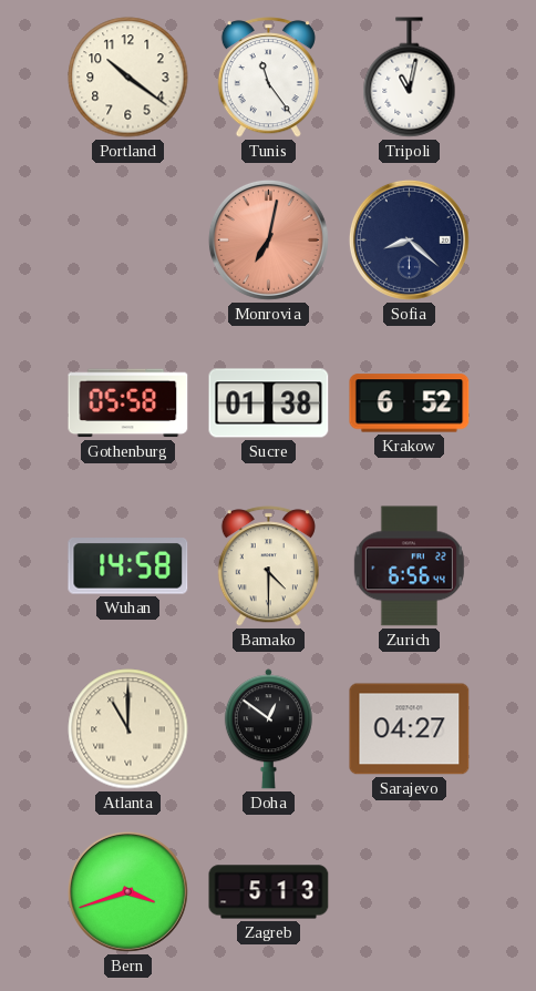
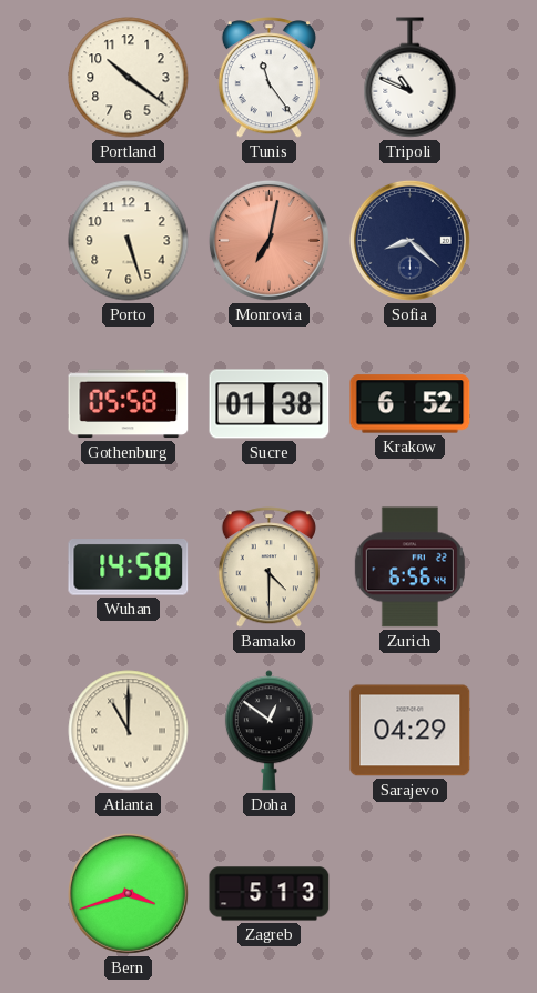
Tripoli: 11:02 -> 10:49 (411, 78)
Porto: none -> 5:27 (129, 241)
Sarajevo: 04:27 -> 04:29 (411, 731)
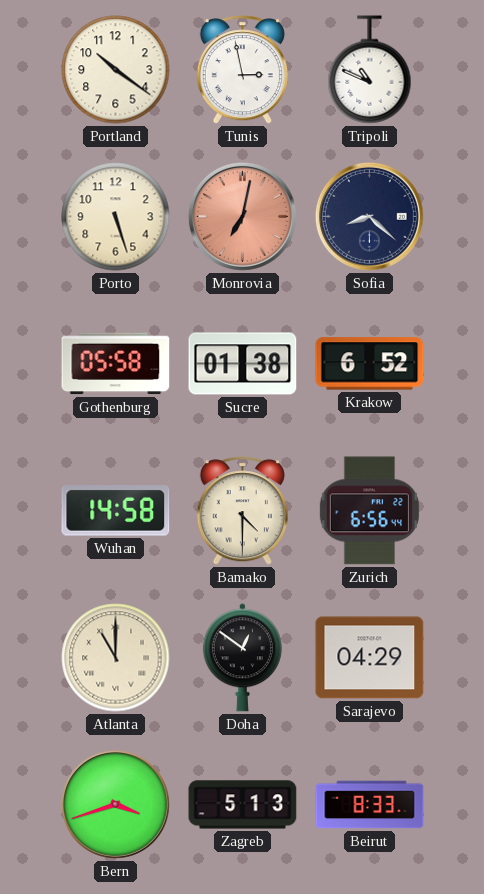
Tunis: 11:24 -> 2:58 (242, 70)
Beirut: none -> 8:33 (370, 805)
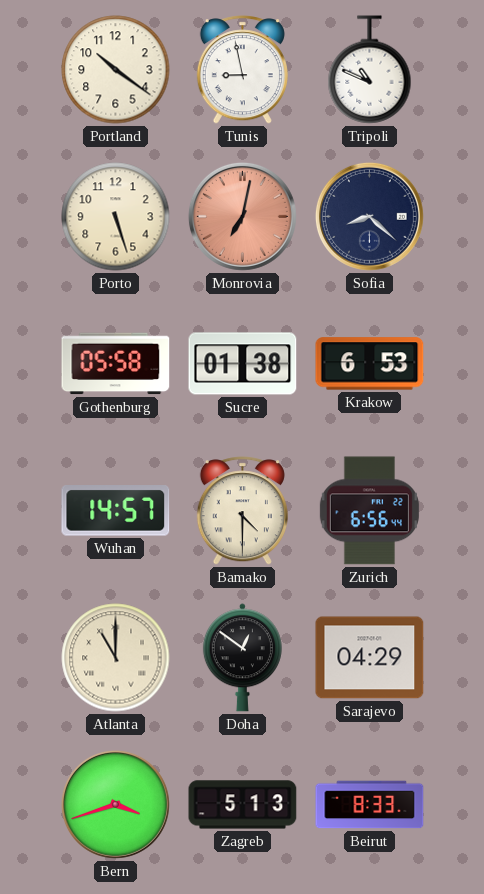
Tunis: 2:58 -> 8:58 (242, 70)
Krakow: 6:52 -> 6:53 (370, 364)
Wuhan: 14:58 -> 14:57 (116, 511)
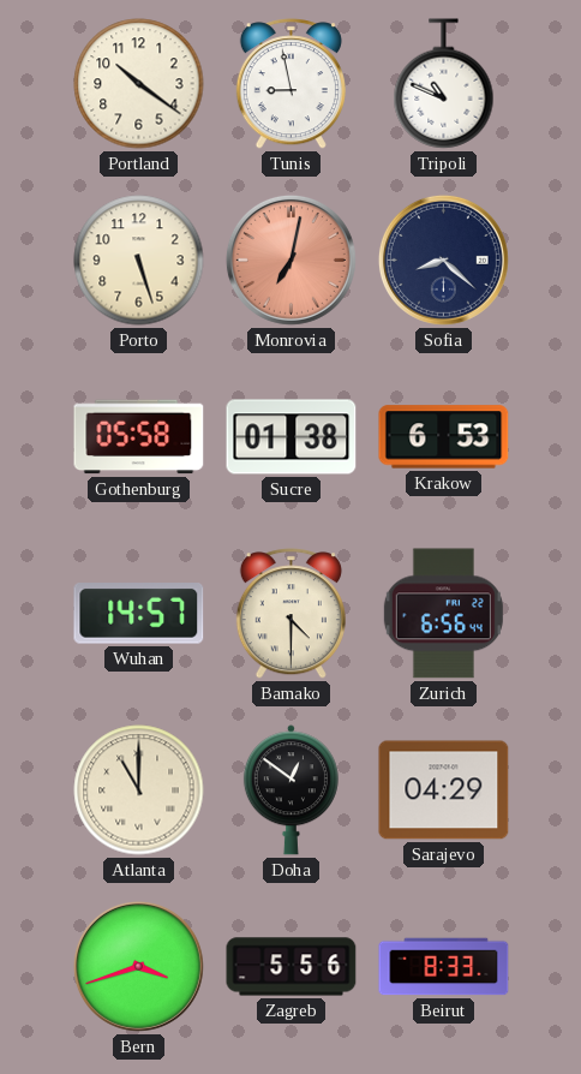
Zagreb: 5:13 -> 5:56 (292, 967)
